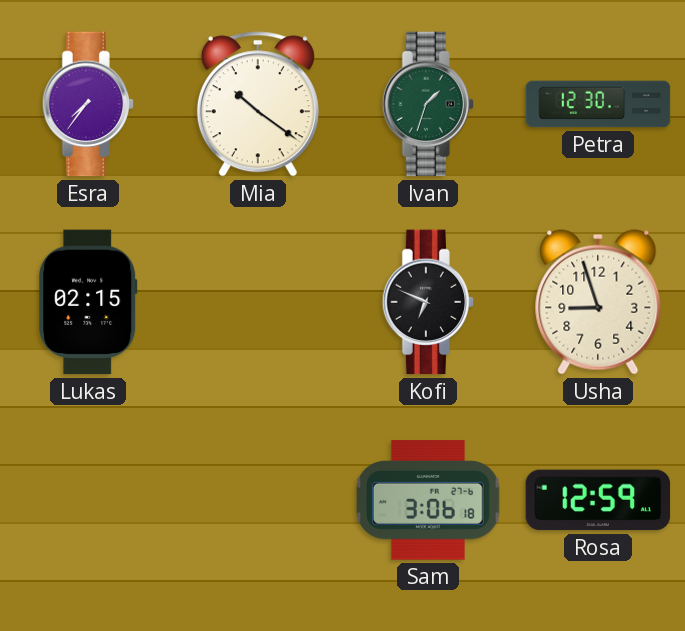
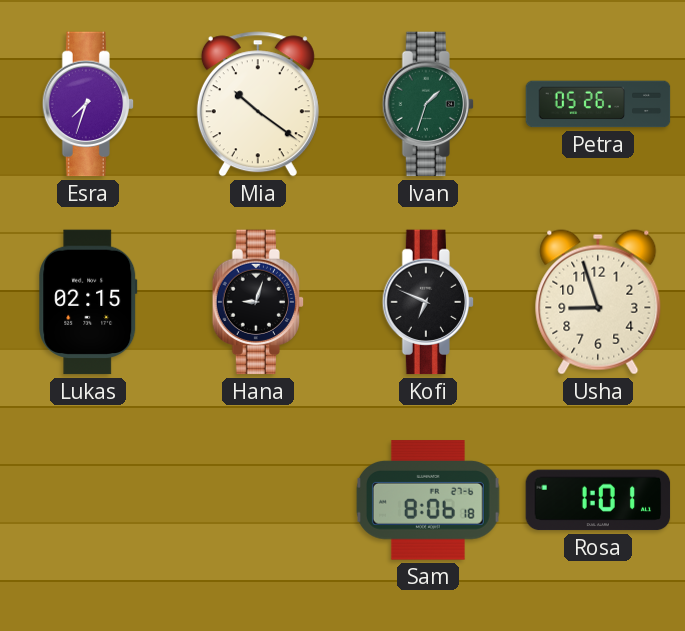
Esra: 7:36 -> 7:33 (88, 104)
Petra: 12:30 -> 05:26 (598, 104)
Hana: none -> 9:03 (258, 302)
Sam: 3:06 -> 8:06 (428, 500)
Rosa: 12:59 -> 1:01 (598, 500)
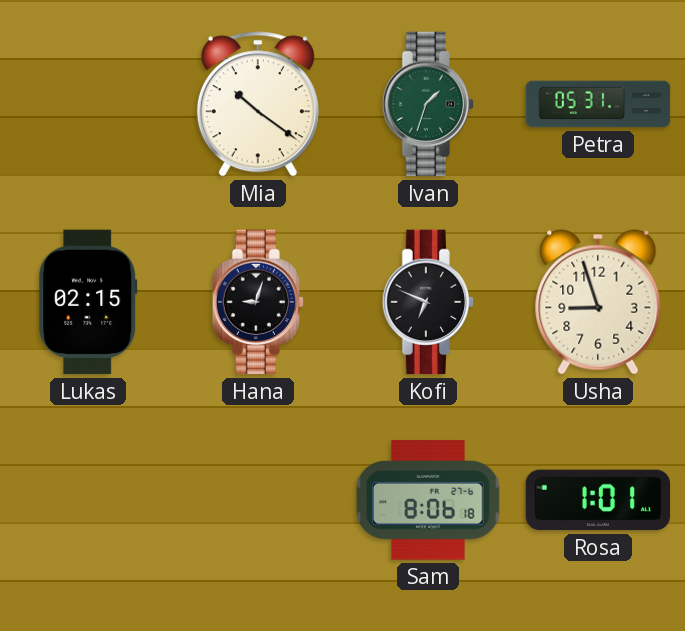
Esra: 7:33 -> none (88, 104)
Petra: 05:26 -> 05:31 (598, 104)
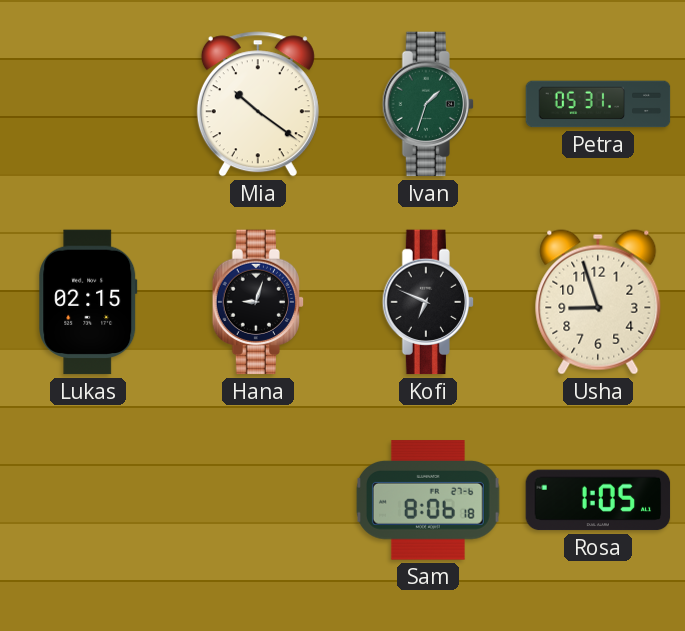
Rosa: 1:01 -> 1:05 (598, 500)
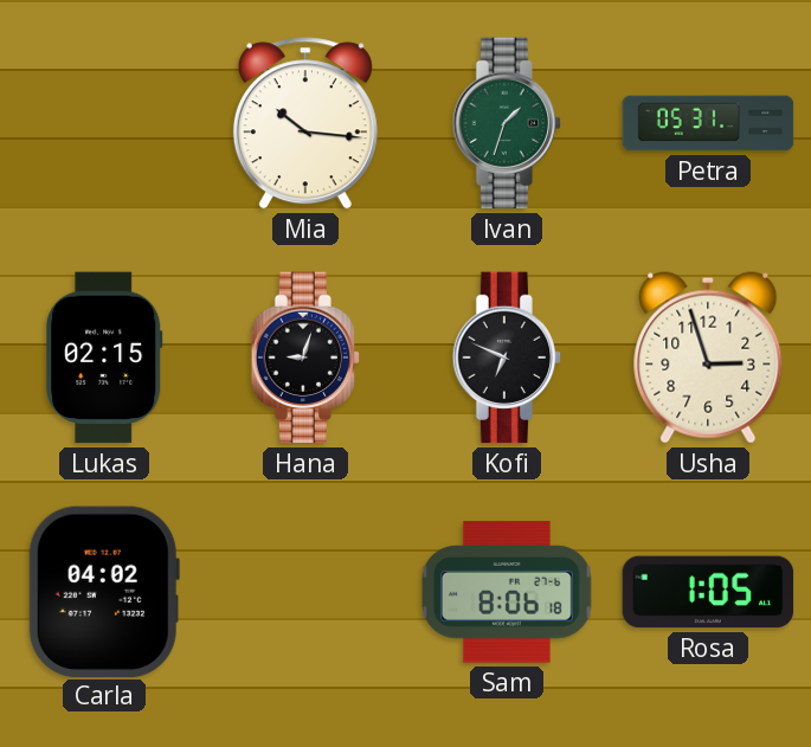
Mia: 10:21 -> 10:16 (305, 123)
Usha: 8:57 -> 2:57 (708, 358)
Carla: none -> 04:02 (104, 591)
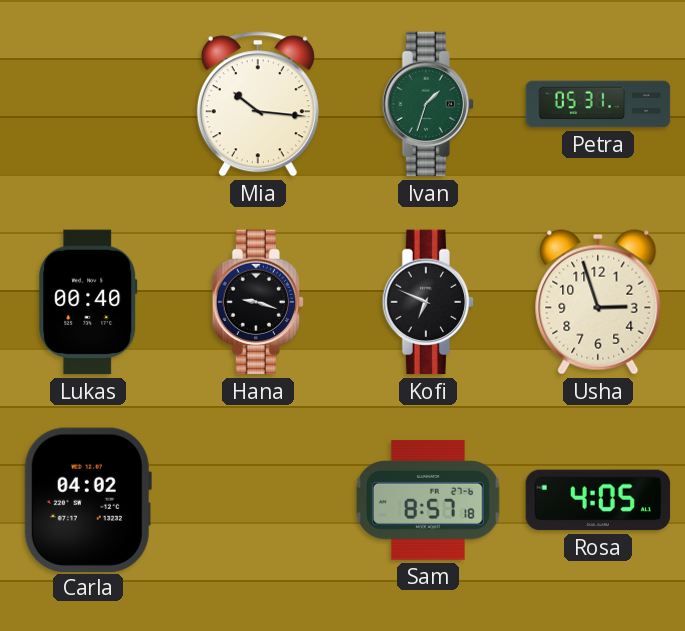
Lukas: 02:15 -> 00:40 (88, 302)
Hana: 9:03 -> 9:18 (258, 302)
Sam: 8:06 -> 8:57 (428, 500)
Rosa: 1:05 -> 4:05 (598, 500)
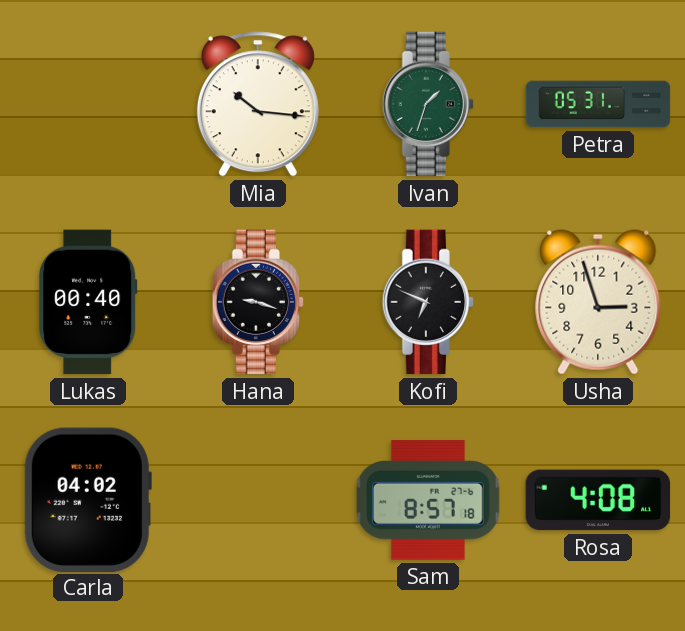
Rosa: 4:05 -> 4:08 (598, 500)
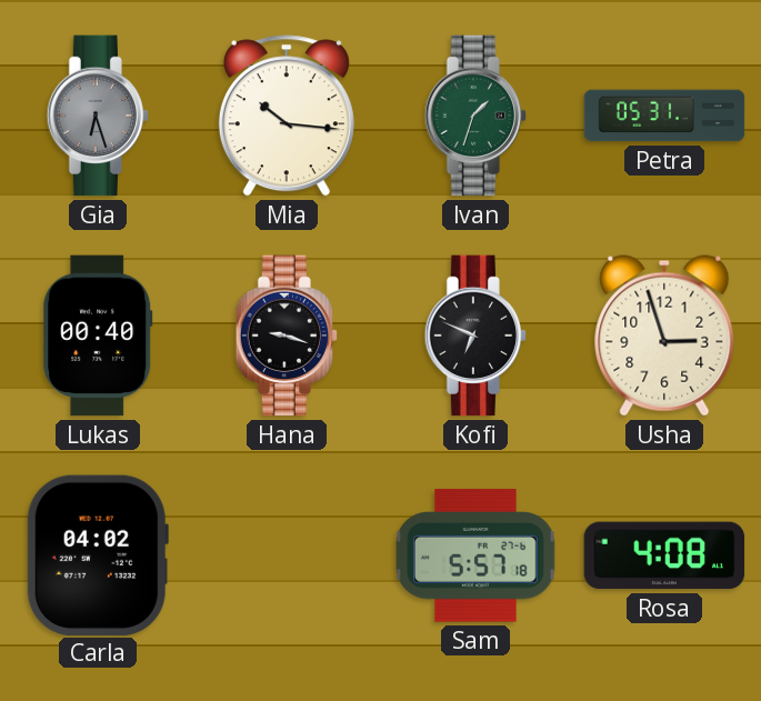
Gia: none -> 6:27 (98, 116)
Sam: 8:57 -> 5:57 (475, 555)
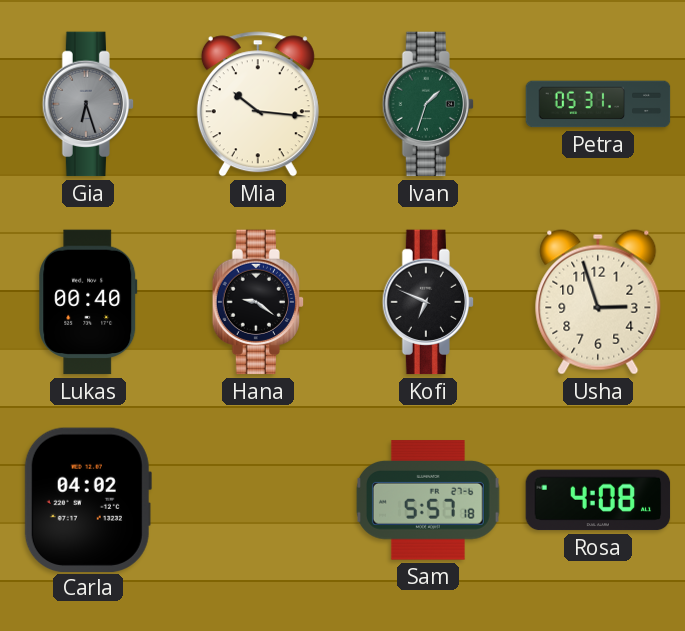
Hana: 9:18 -> 9:21 (258, 302)
